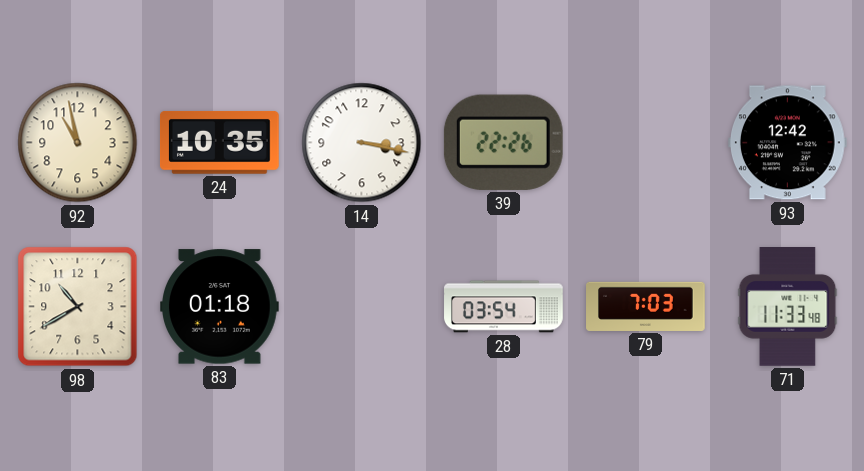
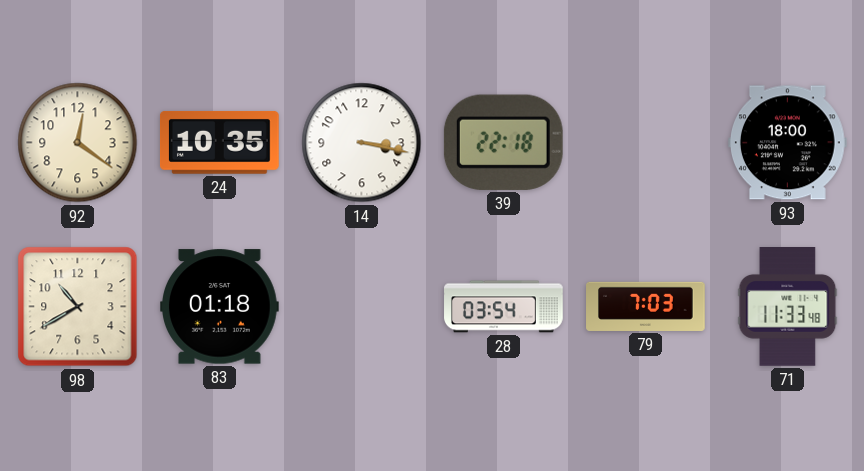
92: 10:58 -> 12:21 (78, 143)
39: 22:26 -> 22:18 (503, 142)
93: 12:42 -> 18:00 (787, 143)
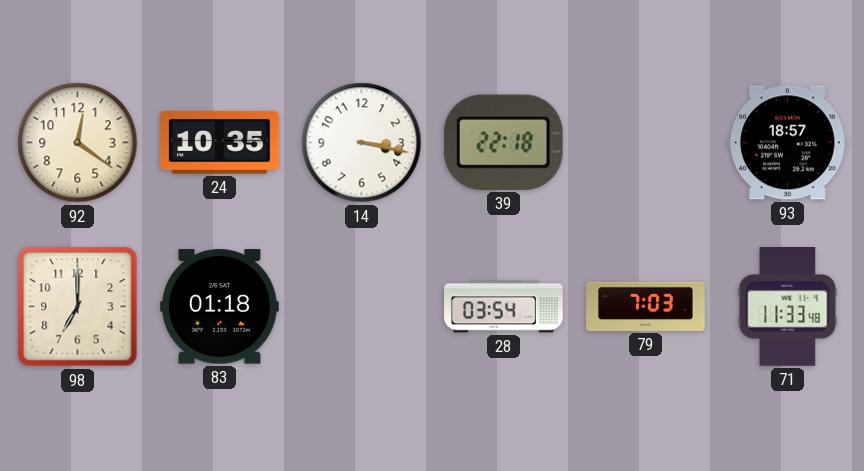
93: 18:00 -> 18:57 (787, 143)
98: 10:40 -> 7:00 (78, 307)
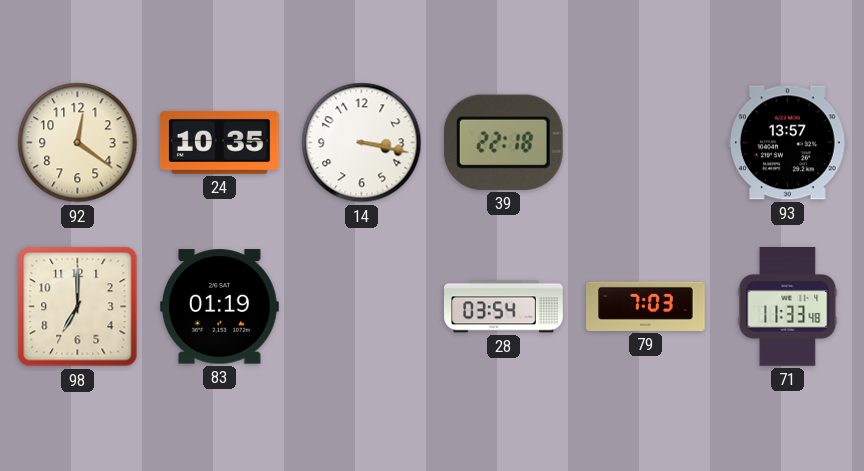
93: 18:57 -> 13:57 (787, 143)
83: 01:18 -> 01:19 (220, 307)
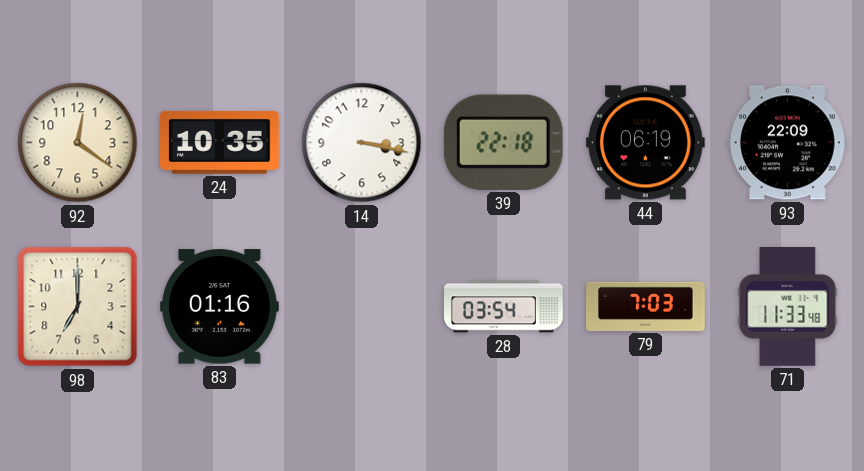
44: none -> 06:19 (645, 143)
93: 13:57 -> 22:09 (787, 143)
83: 01:19 -> 01:16 (220, 307)
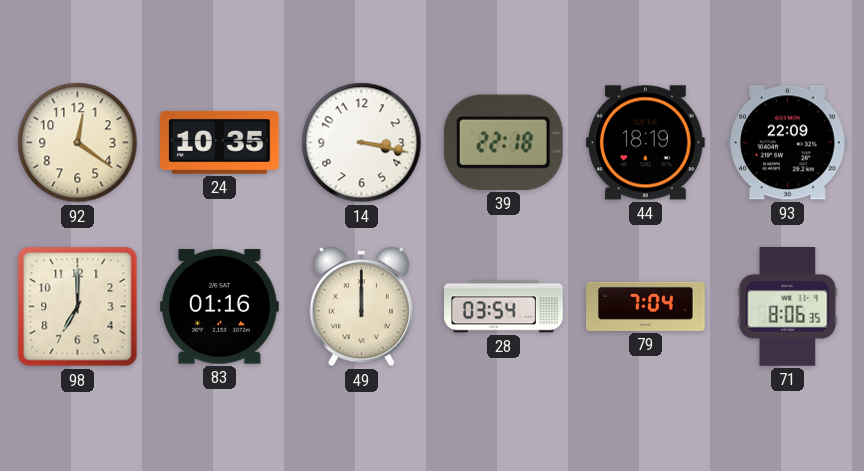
44: 06:19 -> 18:19 (645, 143)
49: none -> 12:00 (362, 307)
79: 7:03 -> 7:04 (646, 306)
71: 11:33 -> 8:06 (788, 307)
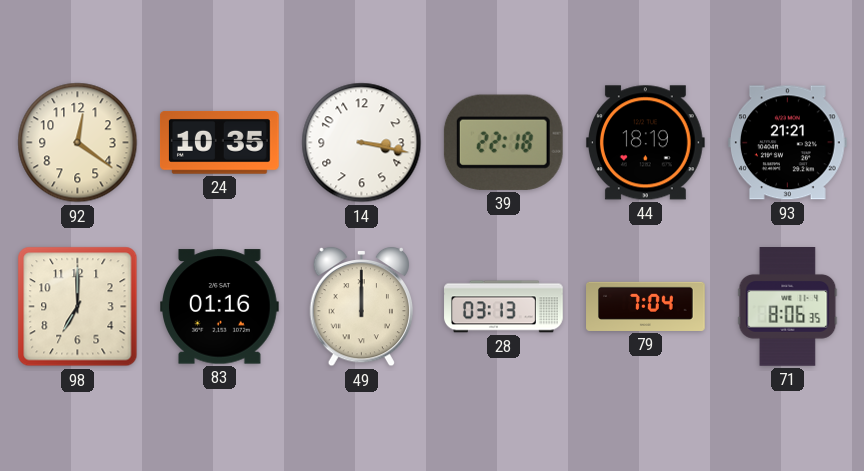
93: 22:09 -> 21:21 (787, 143)
28: 03:54 -> 03:13 (504, 307)
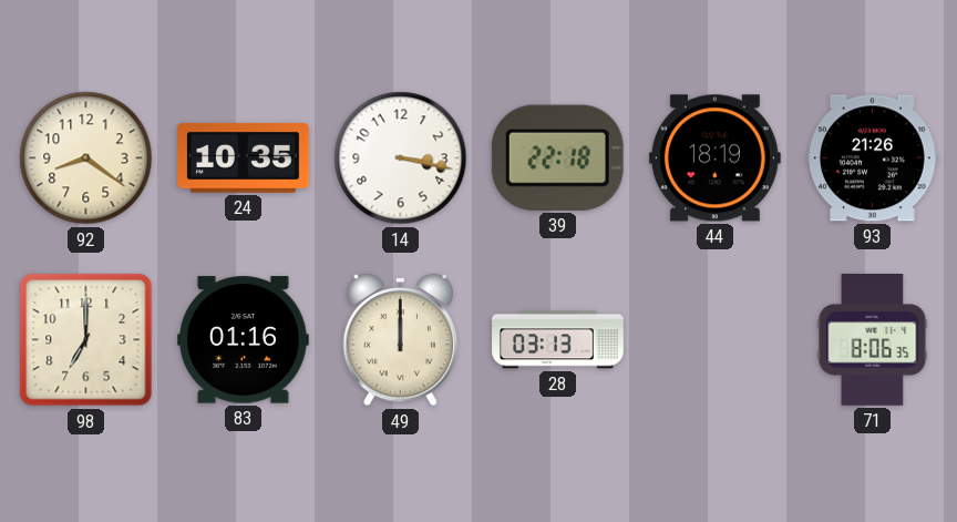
92: 12:21 -> 8:21 (86, 158)
93: 21:21 -> 21:26 (872, 158)
79: 7:04 -> none (646, 306)
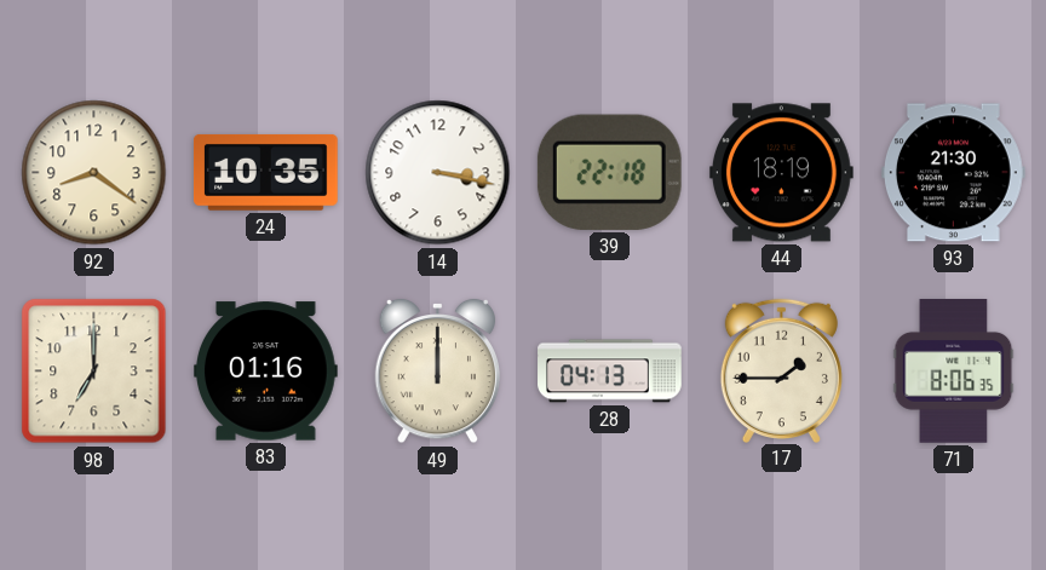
93: 21:26 -> 21:30 (953, 173)
28: 03:13 -> 04:13 (610, 372)
17: none -> 1:45 (781, 370)
